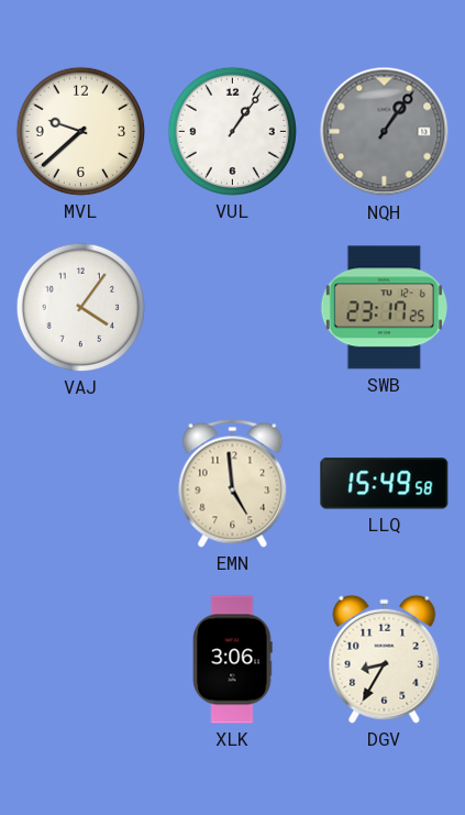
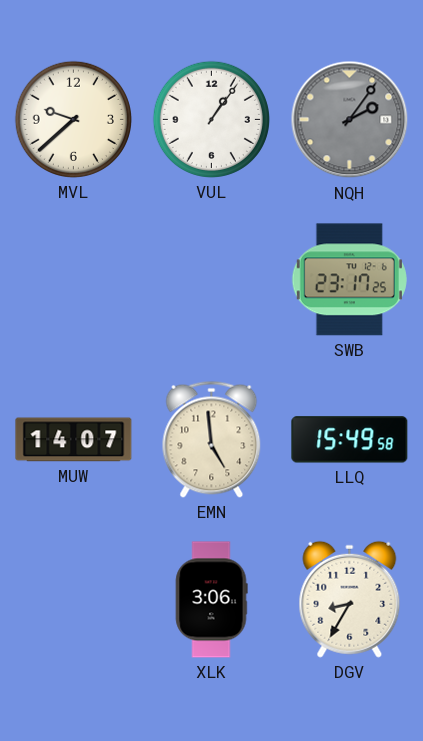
NQH: 1:06 -> 2:06 (350, 120)
VAJ: 4:06 -> none (80, 307)
MUW: none -> 14:07 (74, 440)
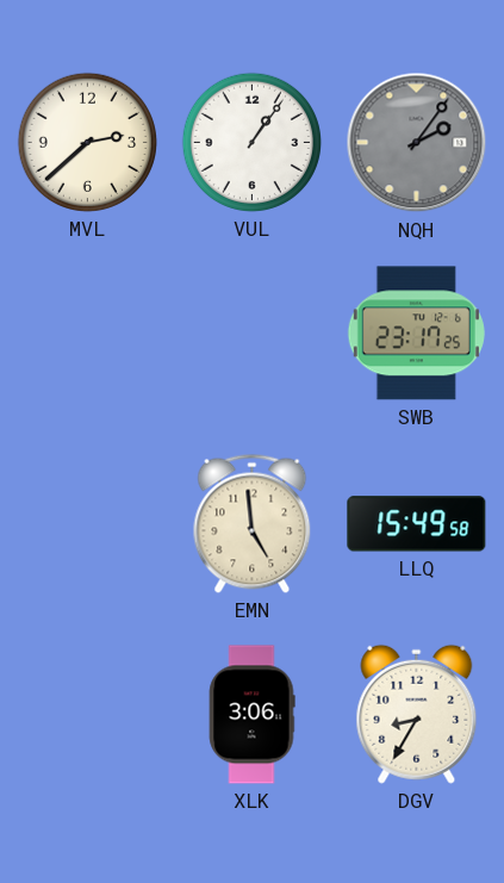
MVL: 9:38 -> 2:38 (87, 142)
MUW: 14:07 -> none (74, 440)
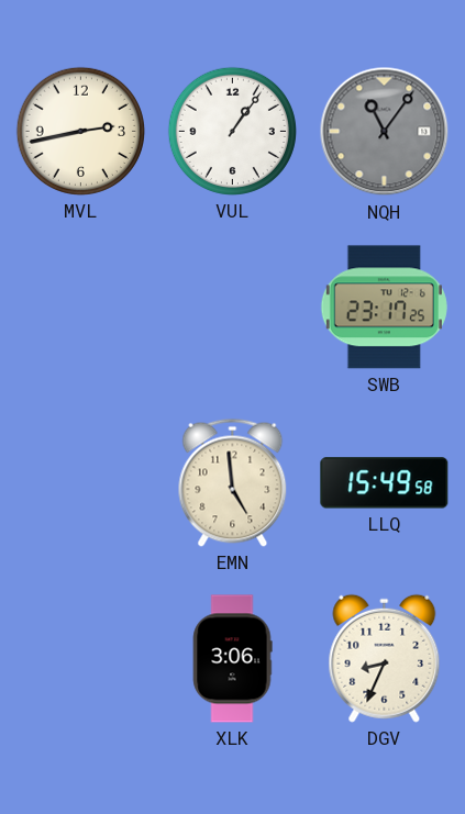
MVL: 2:38 -> 2:43 (80, 131)
NQH: 2:06 -> 11:06 (385, 132)
DGV: 8:35 -> 8:34 (385, 658)
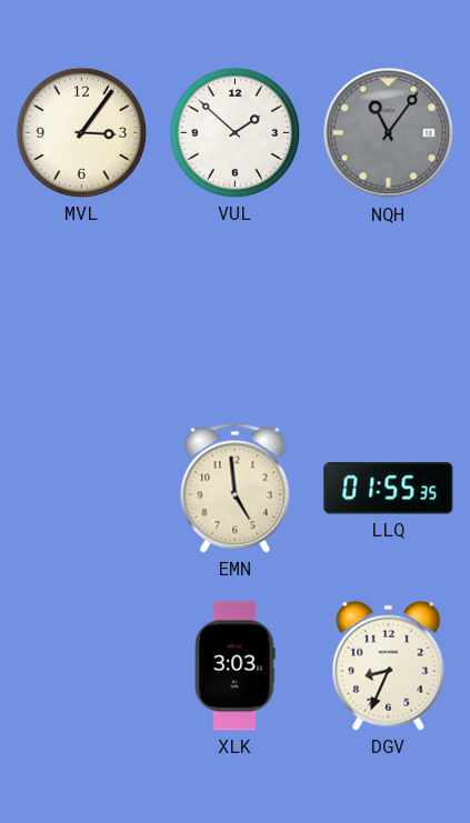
MVL: 2:43 -> 3:06 (81, 132)
VUL: 1:06 -> 1:52 (234, 132)
SWB: 23:17 -> none (384, 308)
LLQ: 15:49 -> 01:55 (389, 489)
XLK: 3:06 -> 3:03 (234, 666)
